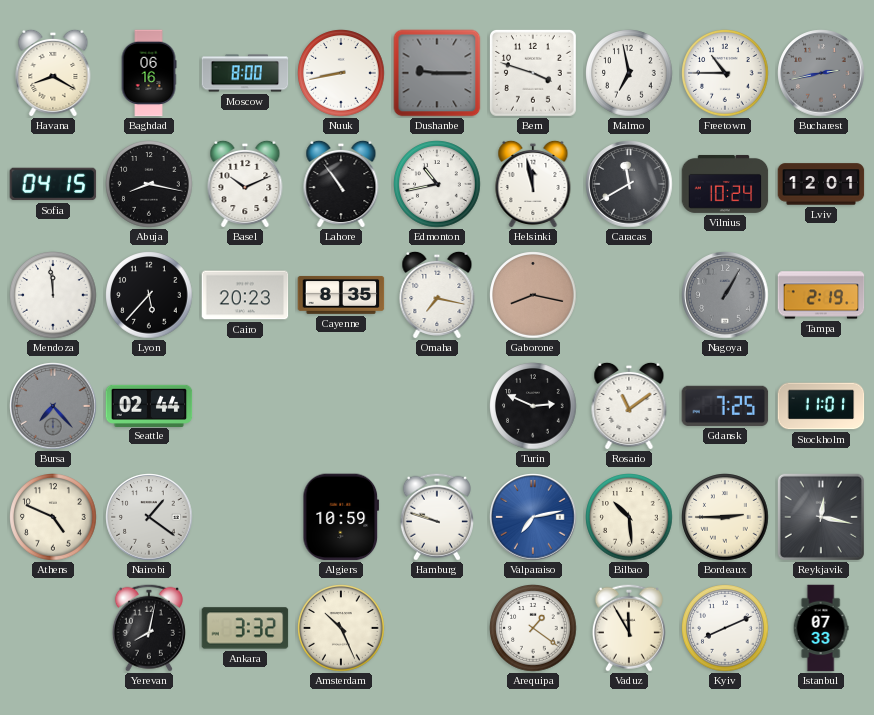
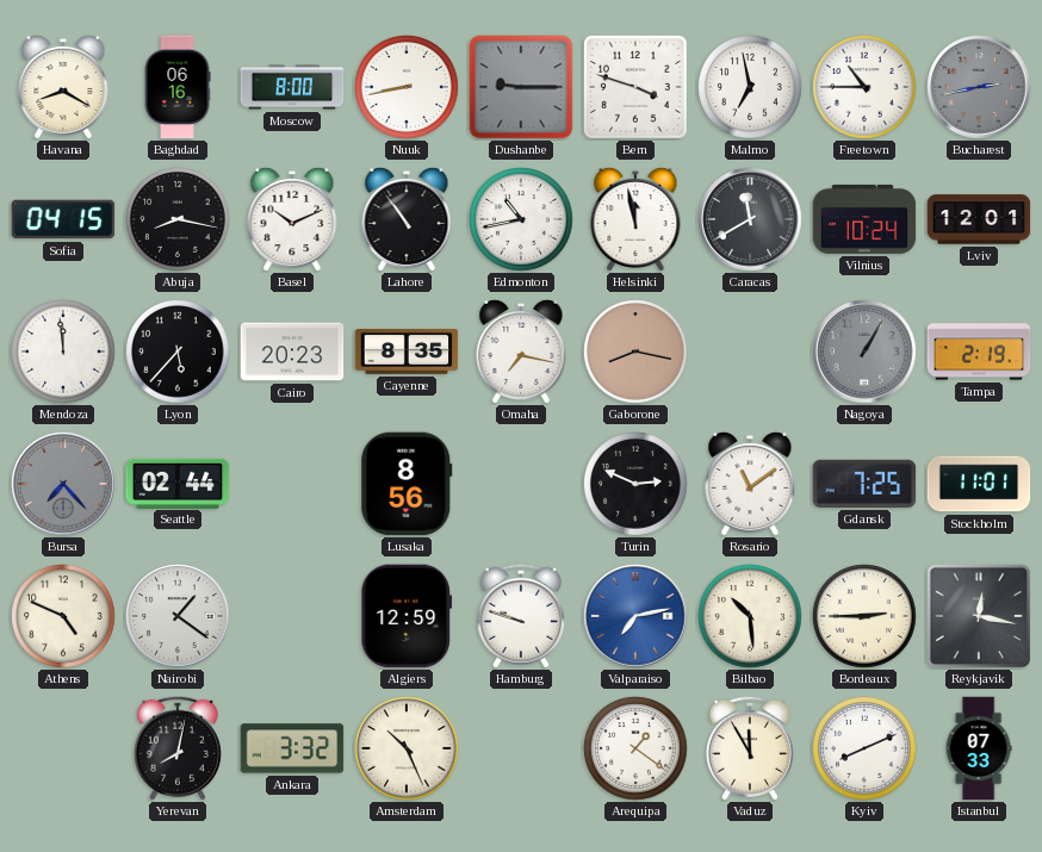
Lusaka: none -> 8:56 (407, 484)
Algiers: 10:59 -> 12:59 (407, 616)
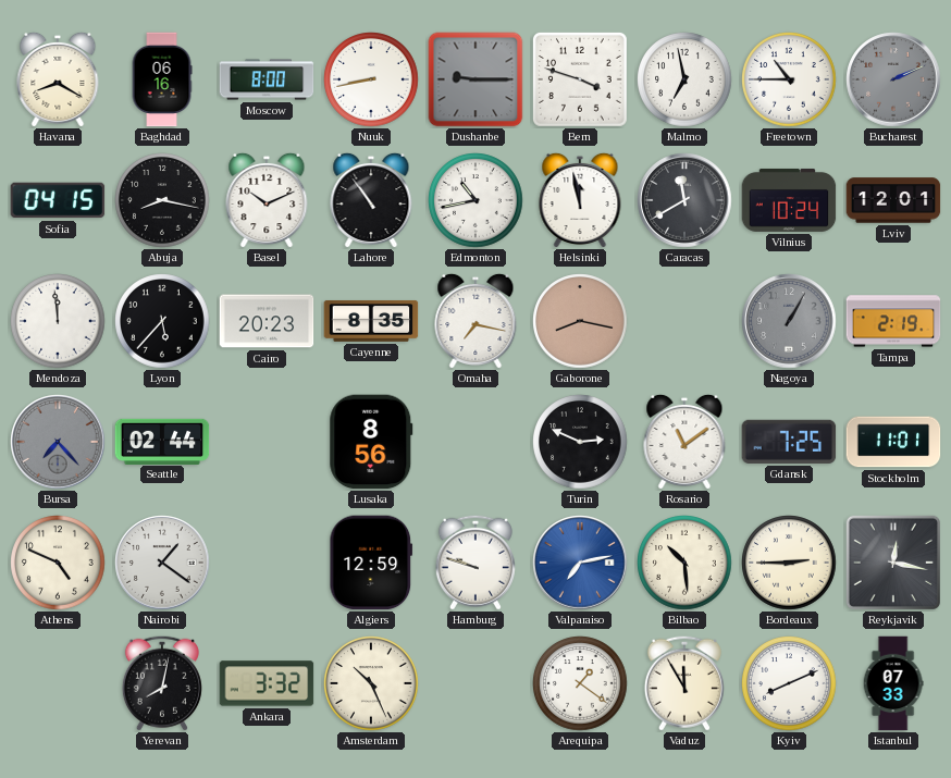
Bucharest: 2:43 -> 2:11 (893, 79)
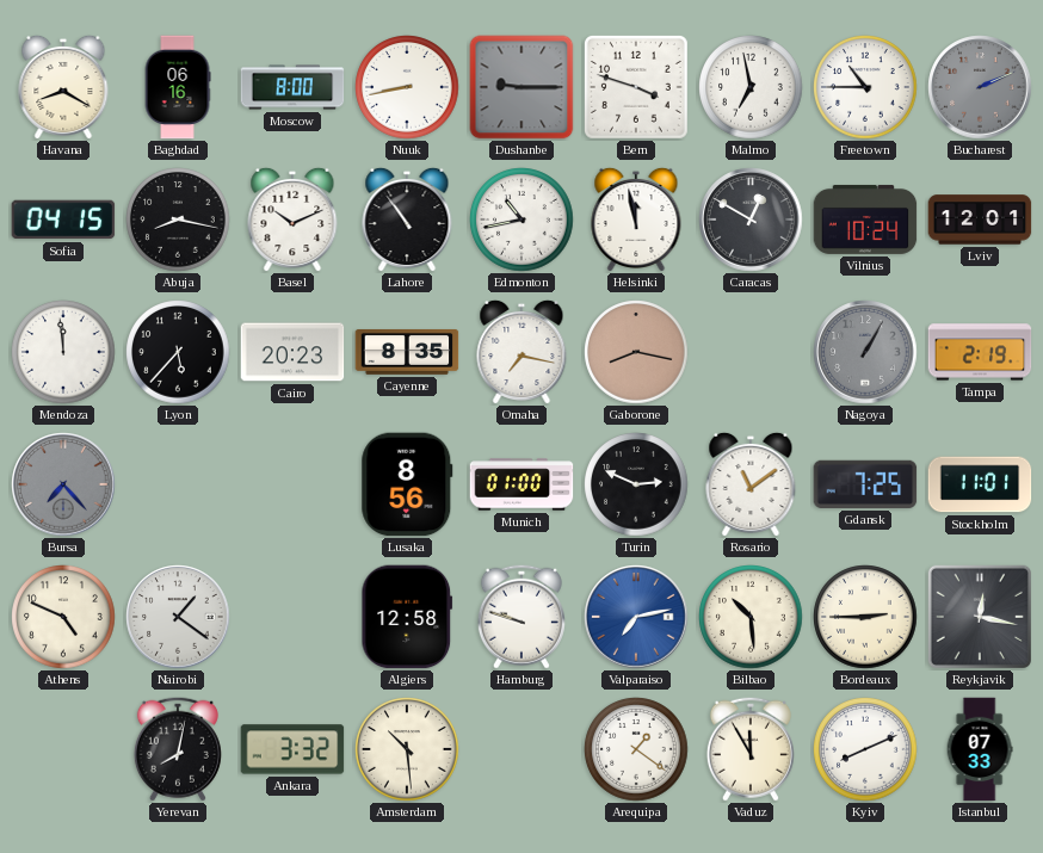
Caracas: 11:40 -> 12:50 (751, 220)
Seattle: 02:44 -> none (162, 441)
Munich: none -> 01:00 (521, 484)
Algiers: 12:59 -> 12:58 (407, 617)
Amsterdam: 10:26 -> 10:29 (407, 749)
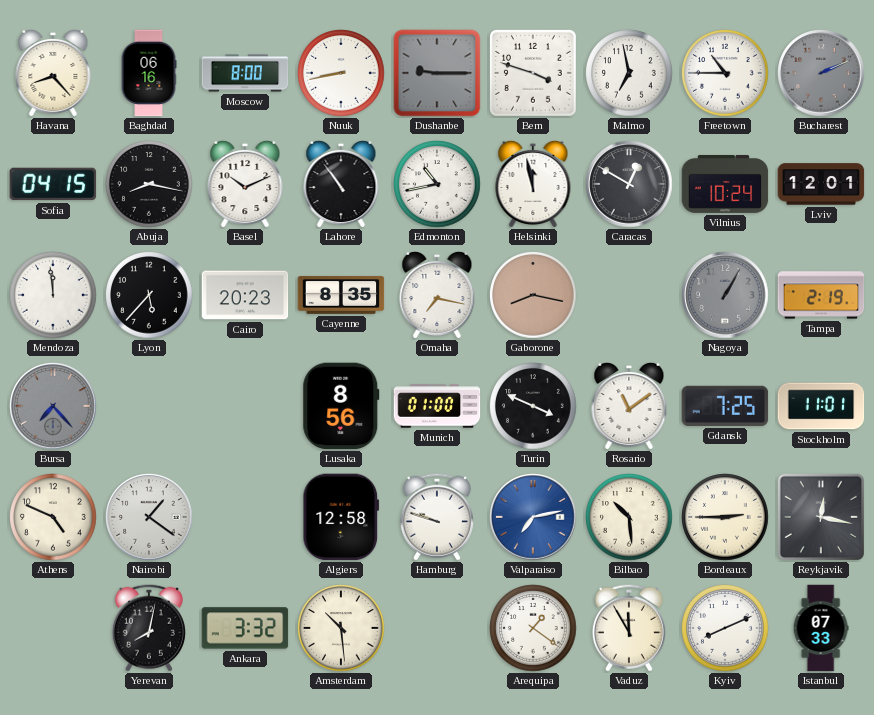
Havana: 8:20 -> 8:23 (53, 72)
Turin: 2:49 -> 3:49 (533, 406)
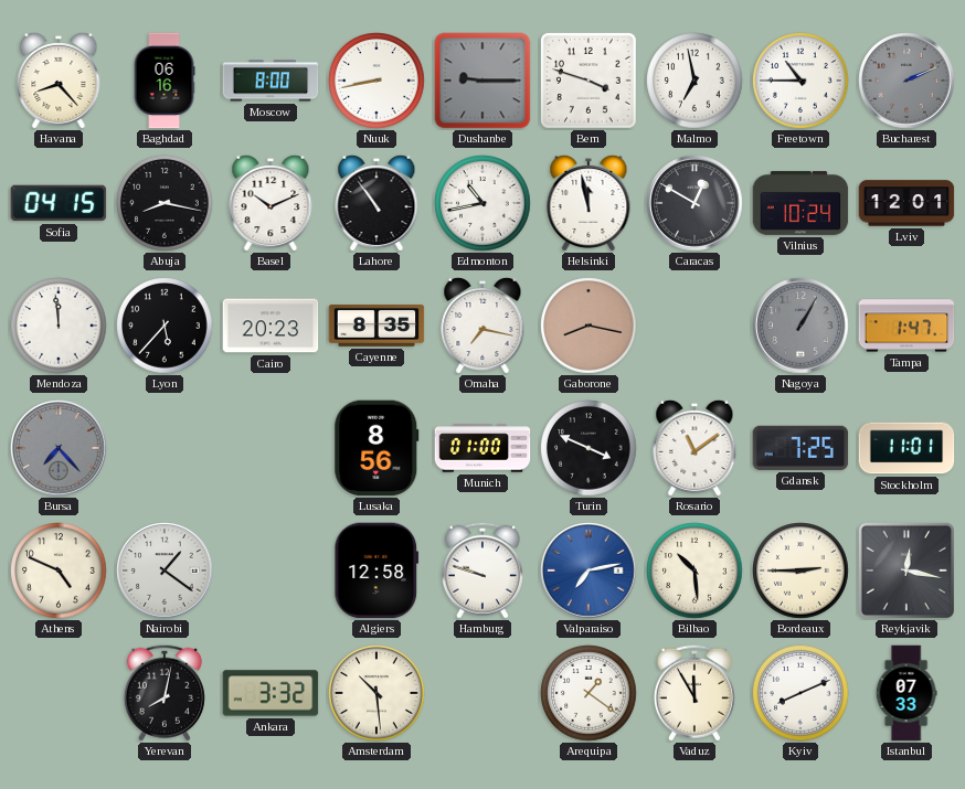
Tampa: 2:19 -> 1:47 (906, 326)
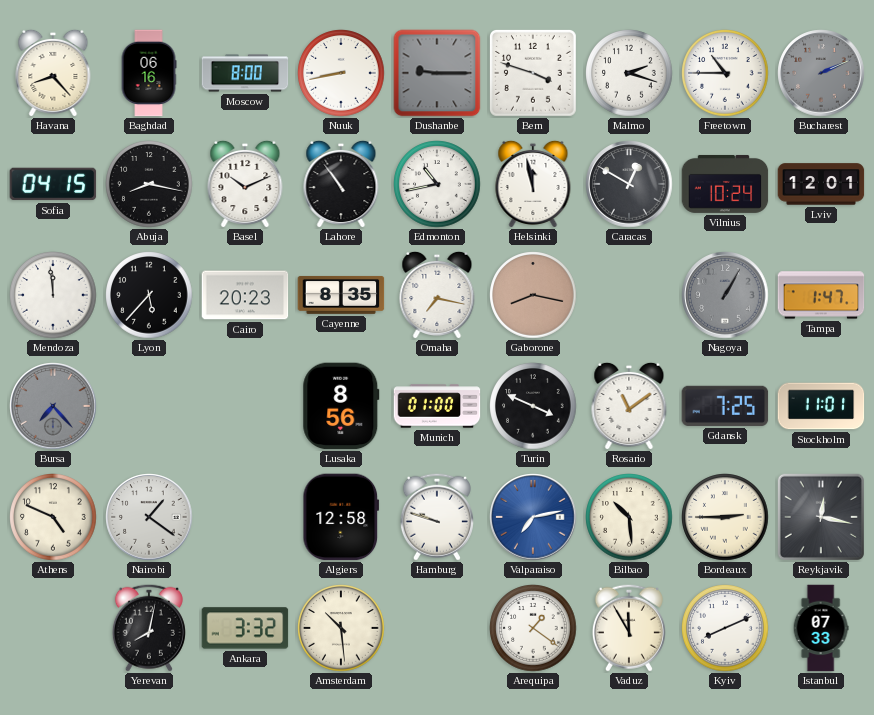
Malmo: 6:58 -> 2:18 (629, 73)
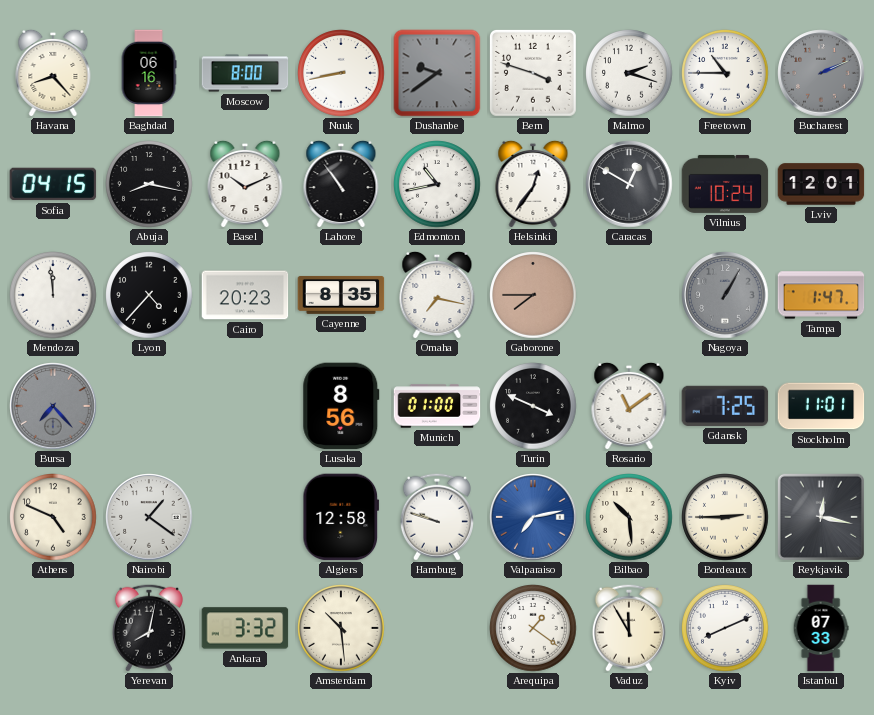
Dushanbe: 9:15 -> 9:39 (437, 73)
Helsinki: 11:58 -> 12:36 (533, 183)
Lyon: 5:37 -> 4:37 (149, 295)
Gaborone: 8:17 -> 7:45 (533, 295)
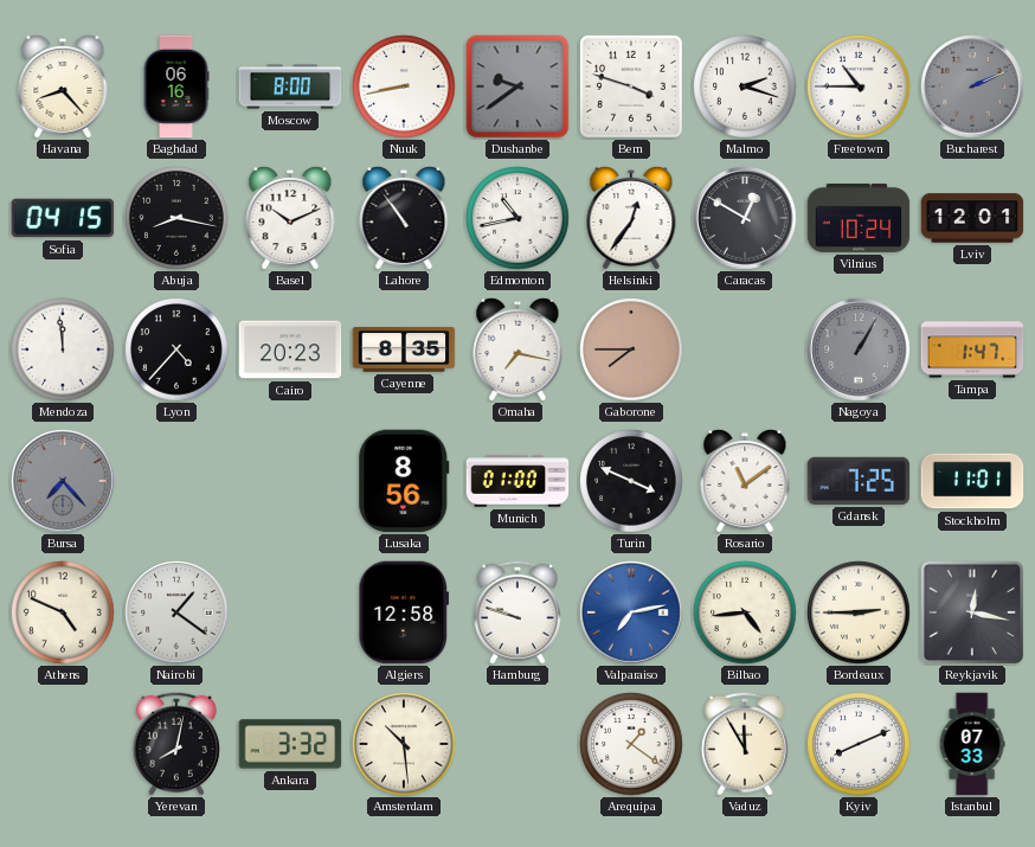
Bilbao: 10:29 -> 4:44 (745, 612)
